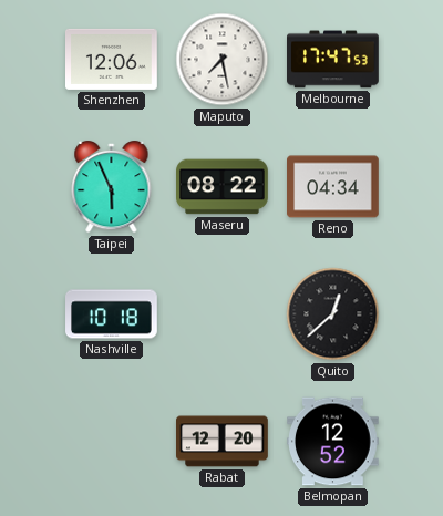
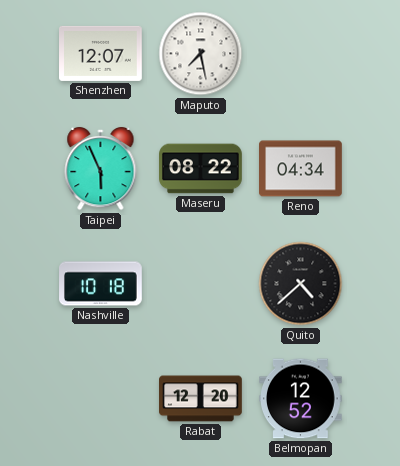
Shenzhen: 12:06 -> 12:07 (101, 53)
Melbourne: 17:47 -> none (333, 60)
Quito: 12:38 -> 4:38 (301, 284)
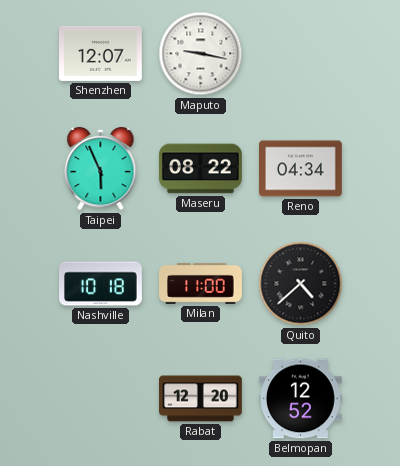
Maputo: 7:28 -> 9:17 (201, 54)
Milan: none -> 11:00 (201, 283)
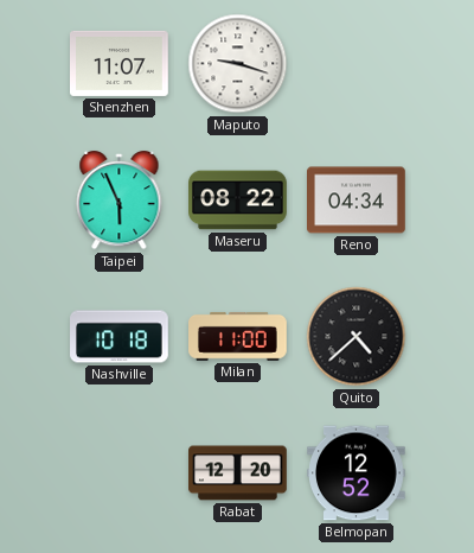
Shenzhen: 12:07 -> 11:07 (120, 63)
Maputo: 9:17 -> 9:18 (238, 64)
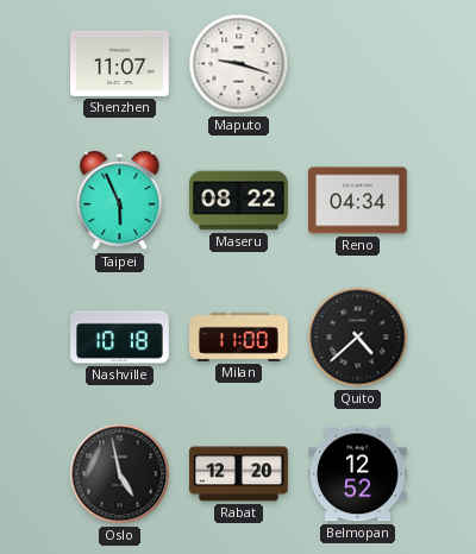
Oslo: none -> 4:58 (120, 474)
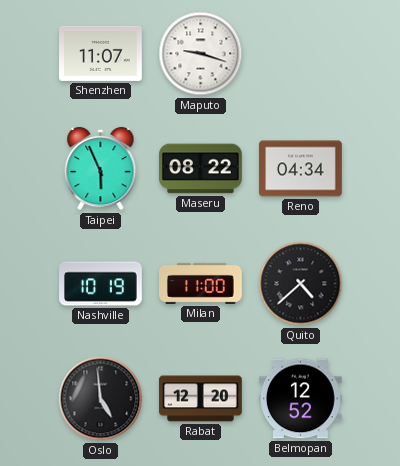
Nashville: 10:18 -> 10:19 (101, 284)
Oslo: 4:58 -> 4:59 (101, 399)
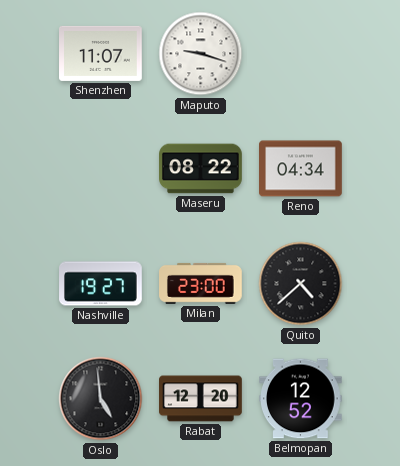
Taipei: 5:56 -> none (101, 169)
Nashville: 10:19 -> 19:27 (101, 284)
Milan: 11:00 -> 23:00 (201, 283)
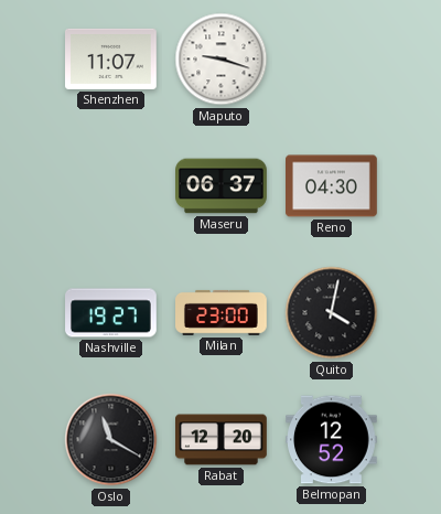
Maseru: 08:22 -> 06:37 (222, 186)
Reno: 04:34 -> 04:30 (332, 186)
Quito: 4:38 -> 4:02 (332, 313)
Oslo: 4:59 -> 11:20 (111, 440)
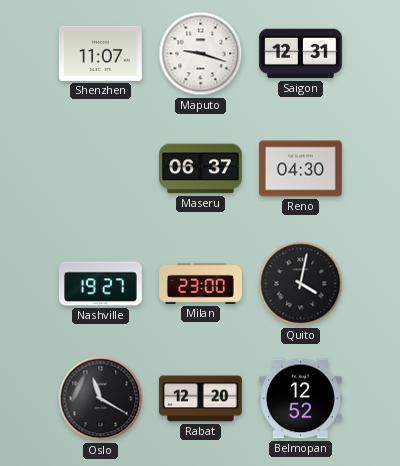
Saigon: none -> 12:31 (301, 54)
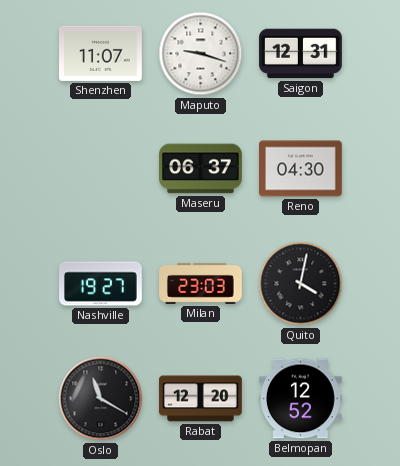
Milan: 23:00 -> 23:03 (201, 283)
